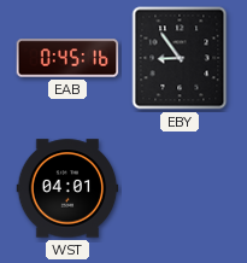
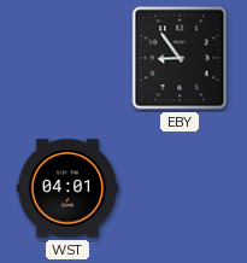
EAB: 0:45 -> none (67, 58)
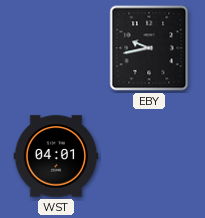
EBY: 8:54 -> 9:43 (149, 48)
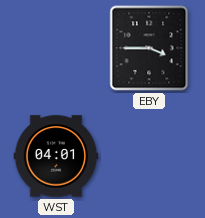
EBY: 9:43 -> 3:45 (149, 48)
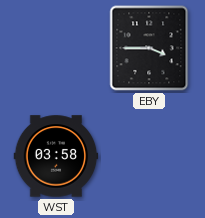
WST: 04:01 -> 03:58 (56, 156)
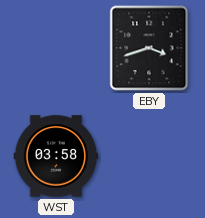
EBY: 3:45 -> 3:42 (149, 48)
